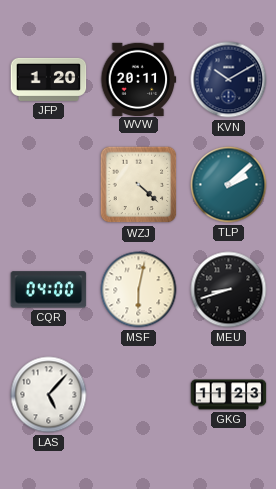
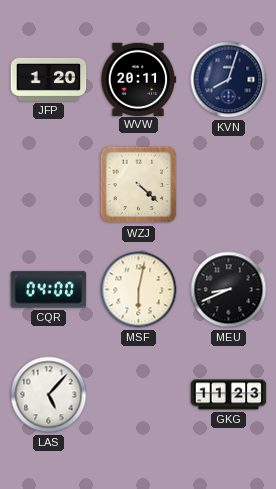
KVN: 10:10 -> 8:03 (229, 80)
TLP: 2:08 -> none (229, 185)
MEU: 8:42 -> 8:41 (229, 290)
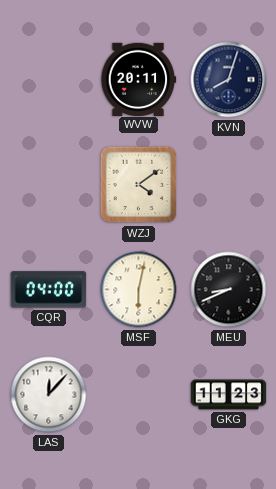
JFP: 1:20 -> none (49, 79)
WZJ: 4:22 -> 4:09 (139, 185)
LAS: 5:07 -> 12:07 (49, 395)
